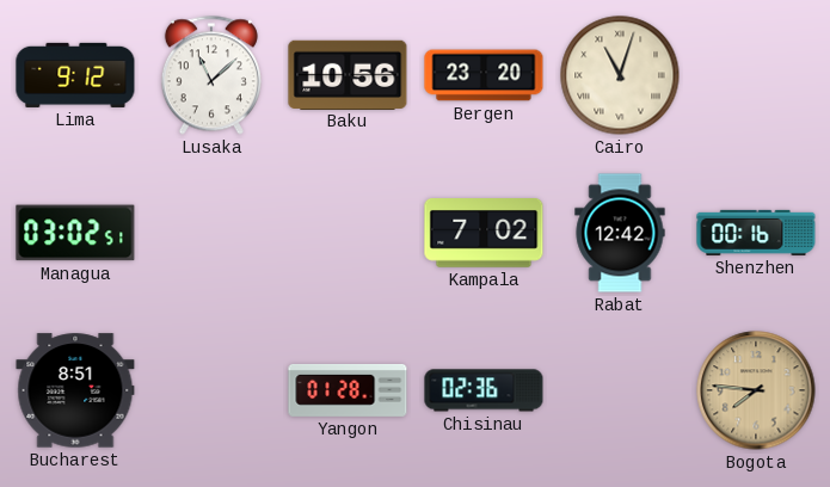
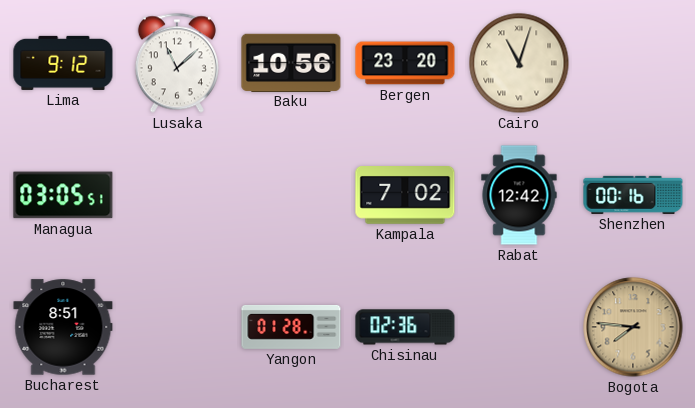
Managua: 03:02 -> 03:05 (63, 195)
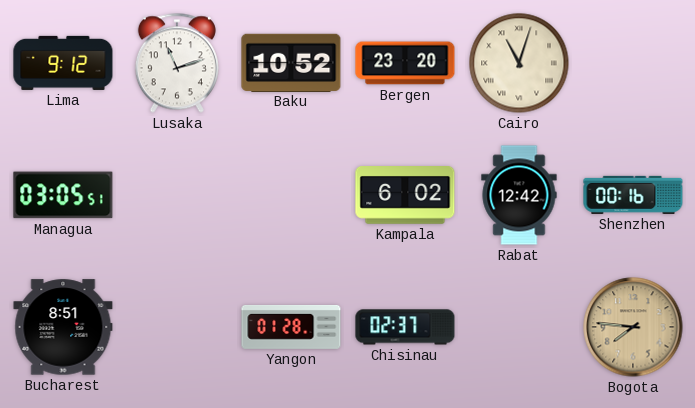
Lusaka: 11:08 -> 11:12 (177, 63)
Baku: 10:56 -> 10:52 (291, 62)
Kampala: 7:02 -> 6:02 (405, 196)
Chisinau: 02:36 -> 02:37 (405, 327)
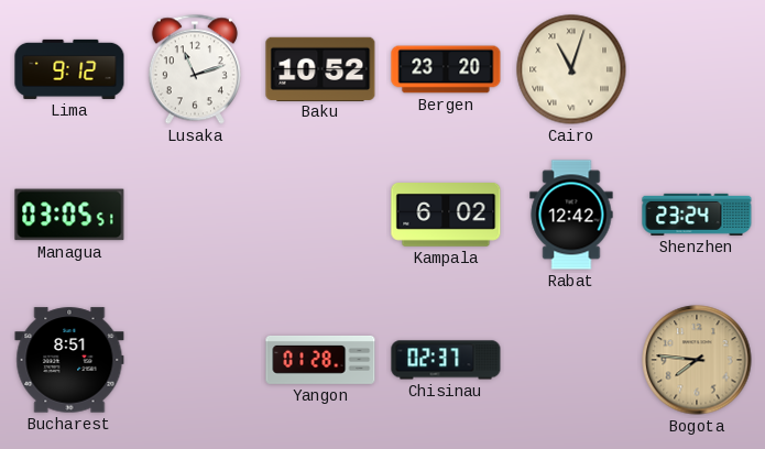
Shenzhen: 00:16 -> 23:24 (697, 215)
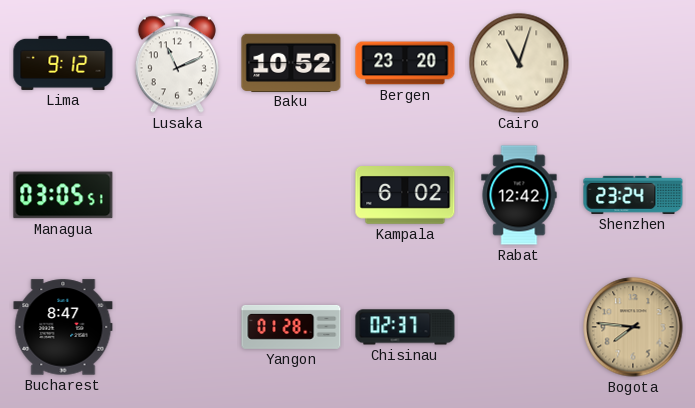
Lusaka: 11:12 -> 11:11 (177, 63)
Bucharest: 8:51 -> 8:47 (63, 327)
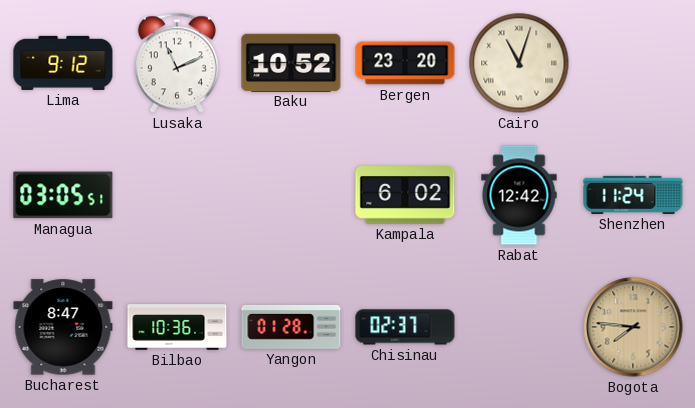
Shenzhen: 23:24 -> 11:24 (633, 195)
Bilbao: none -> 10:36 (177, 327)
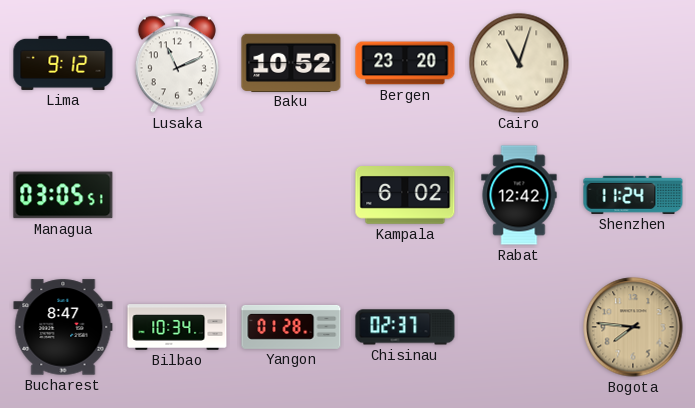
Bilbao: 10:36 -> 10:34 (177, 327)
